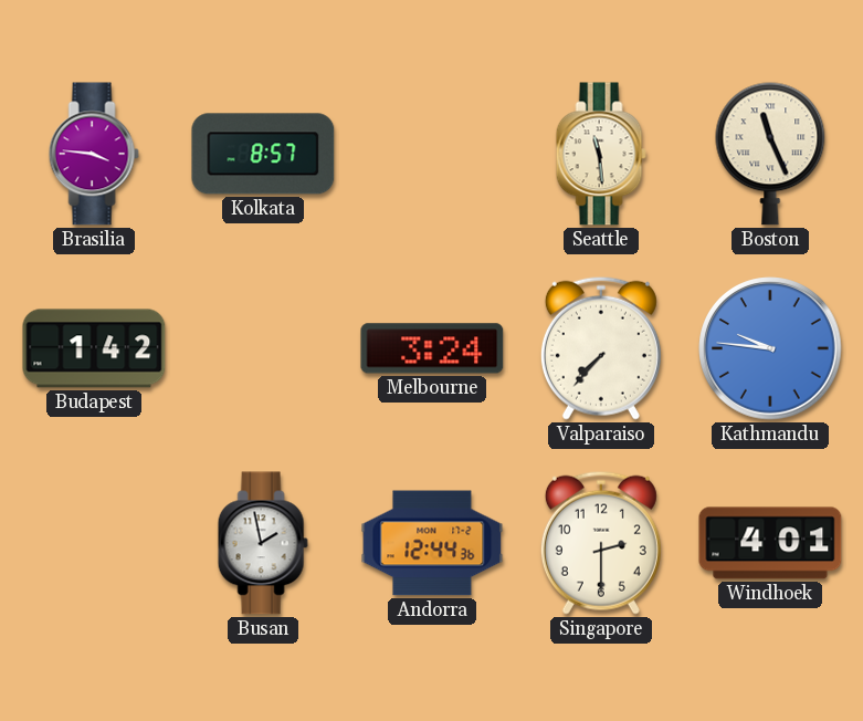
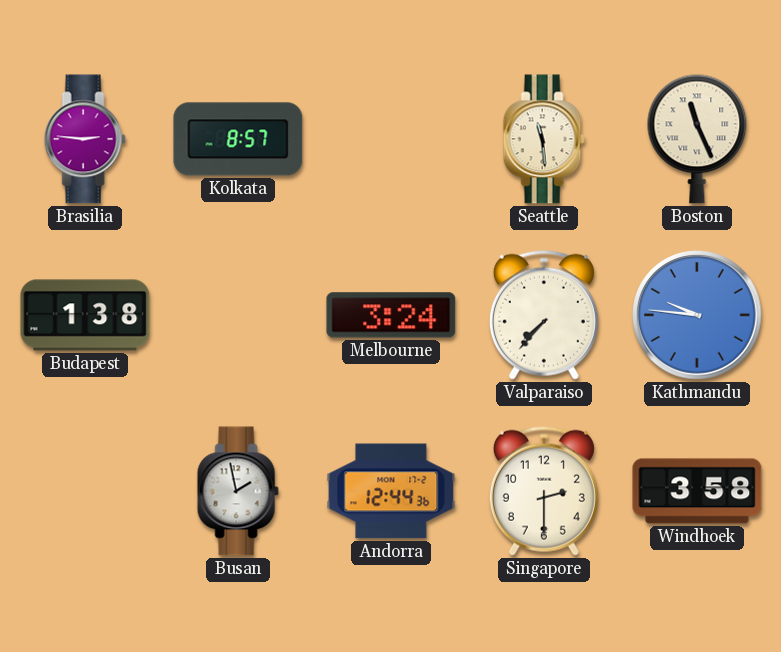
Brasilia: 3:46 -> 2:46 (85, 139)
Budapest: 1:42 -> 1:38 (85, 315)
Windhoek: 4:01 -> 3:58 (697, 491)
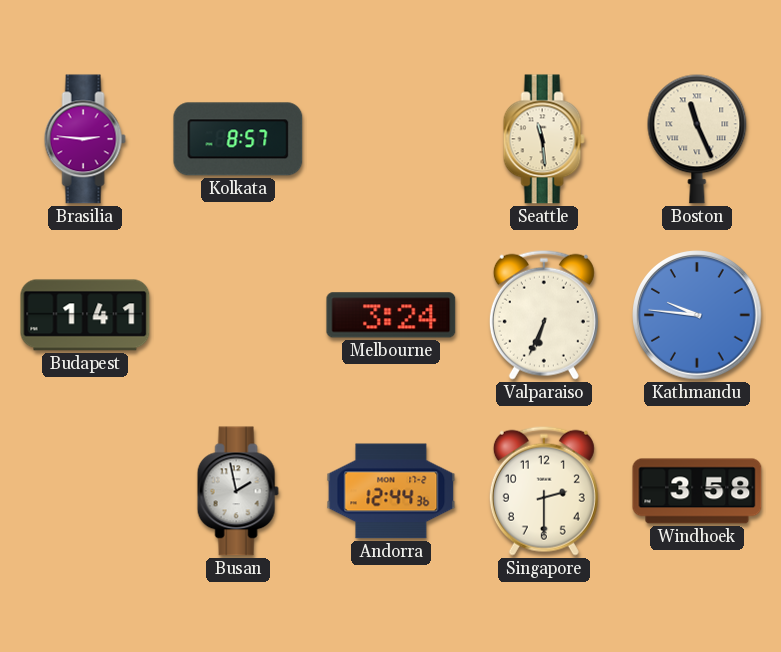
Budapest: 1:38 -> 1:41 (85, 315)
Valparaiso: 7:37 -> 6:34 (544, 315)
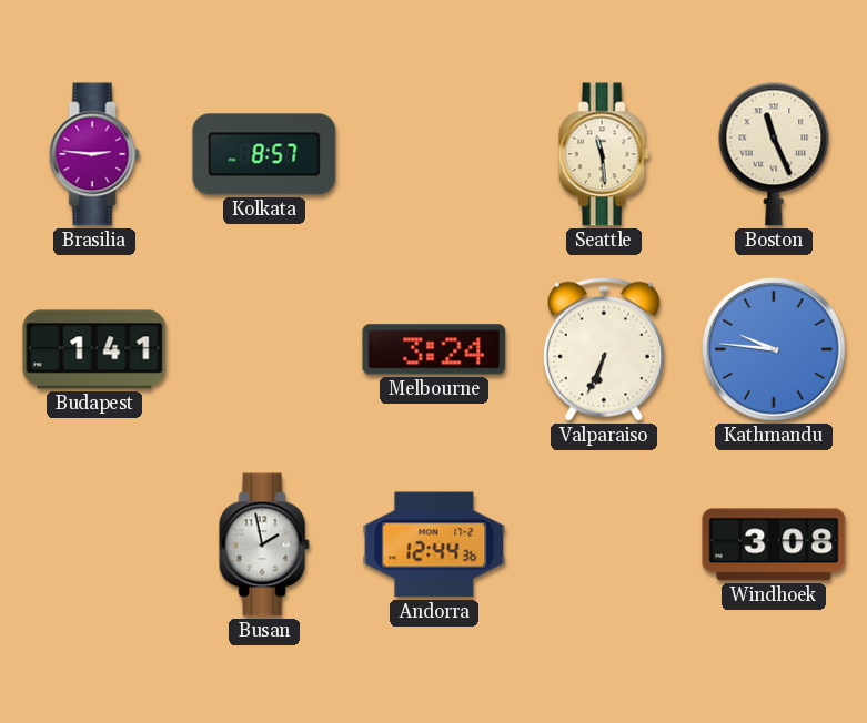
Singapore: 2:30 -> none (544, 491)
Windhoek: 3:58 -> 3:08 (774, 544)
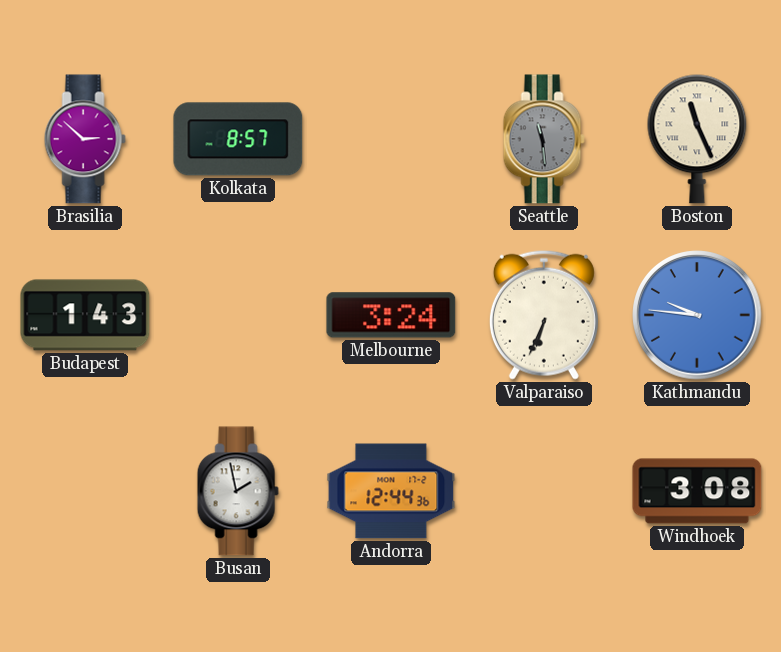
Brasilia: 2:46 -> 2:52 (85, 139)
Seattle dial: cream -> grey (544, 139)
Budapest: 1:41 -> 1:43 (85, 315)
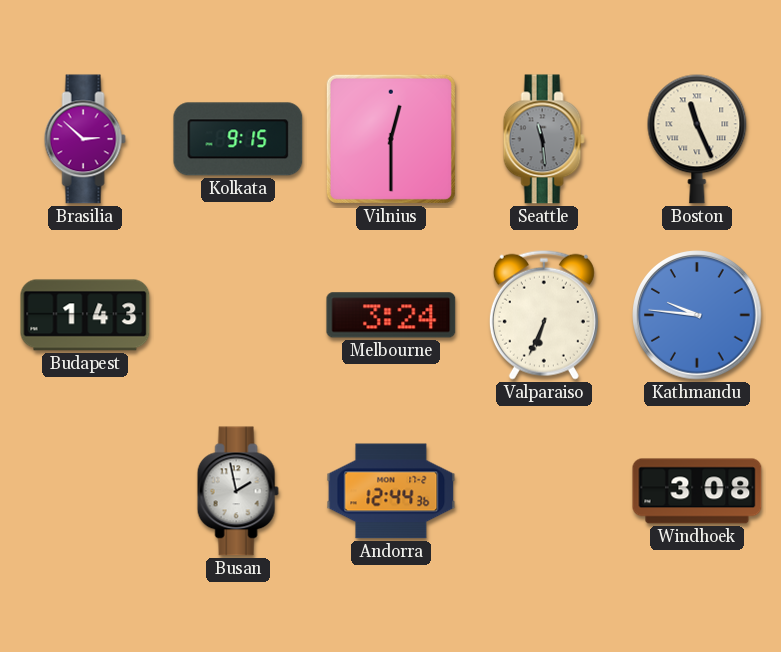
Kolkata: 8:57 -> 9:15 (238, 139)
Vilnius: none -> 12:30 (391, 139)
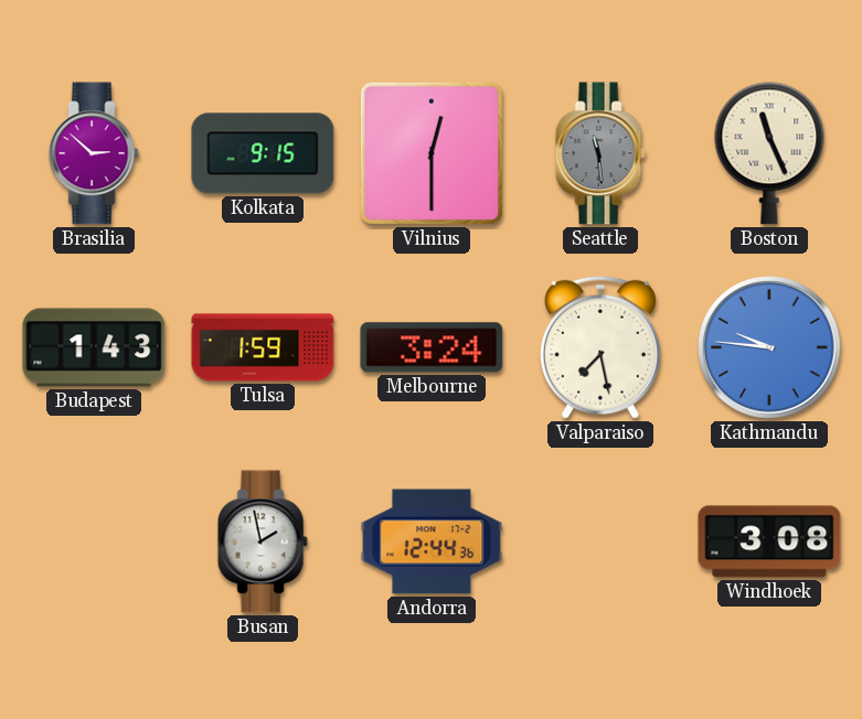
Tulsa: none -> 1:59 (263, 347)
Valparaiso: 6:34 -> 7:28 (600, 347)
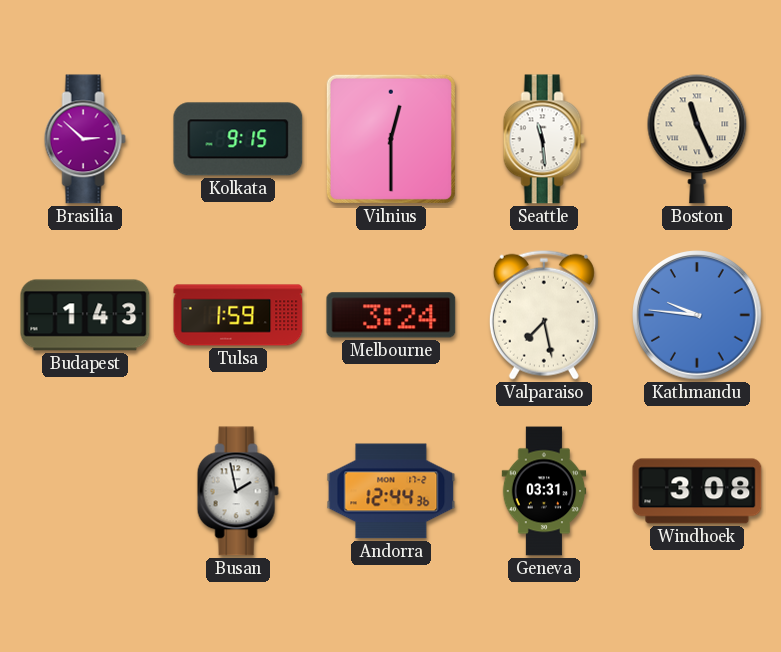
Seattle dial: grey -> white (544, 139)
Geneva: none -> 03:31 (544, 491)
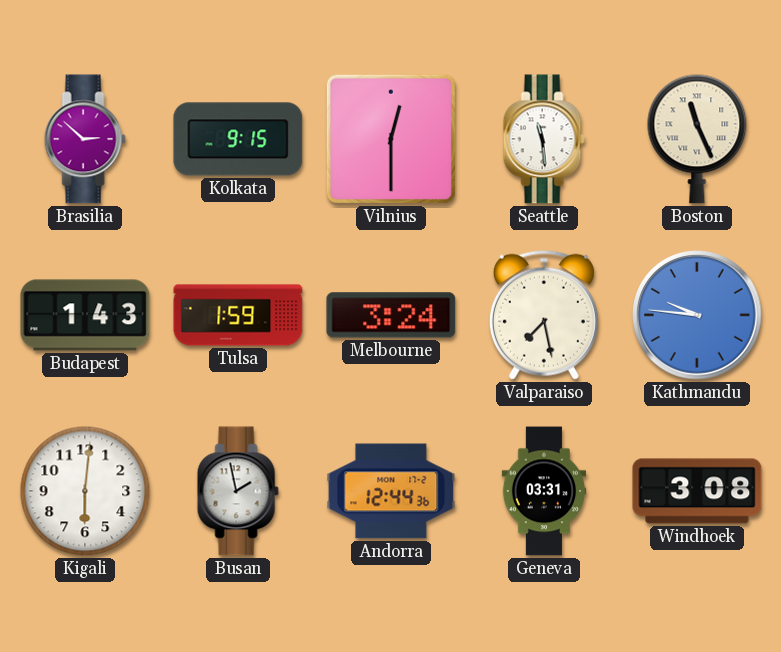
Kigali: none -> 6:01 (85, 491)
